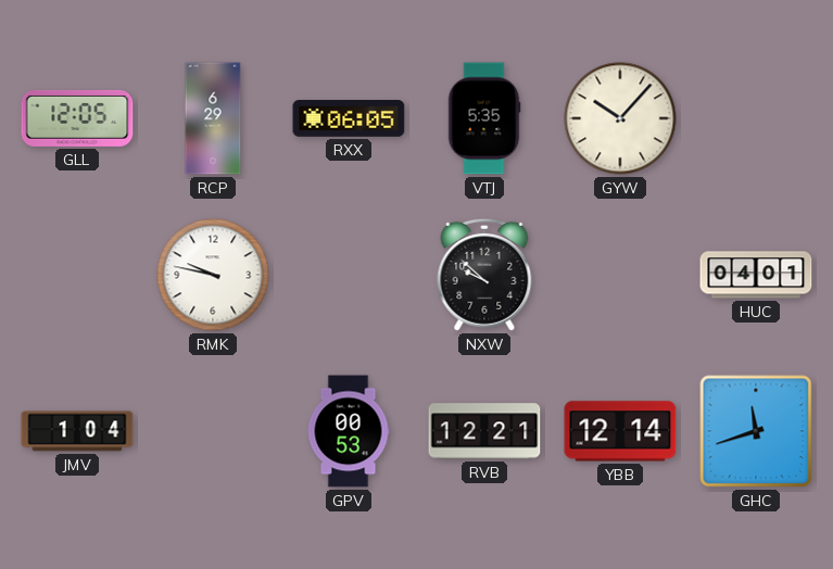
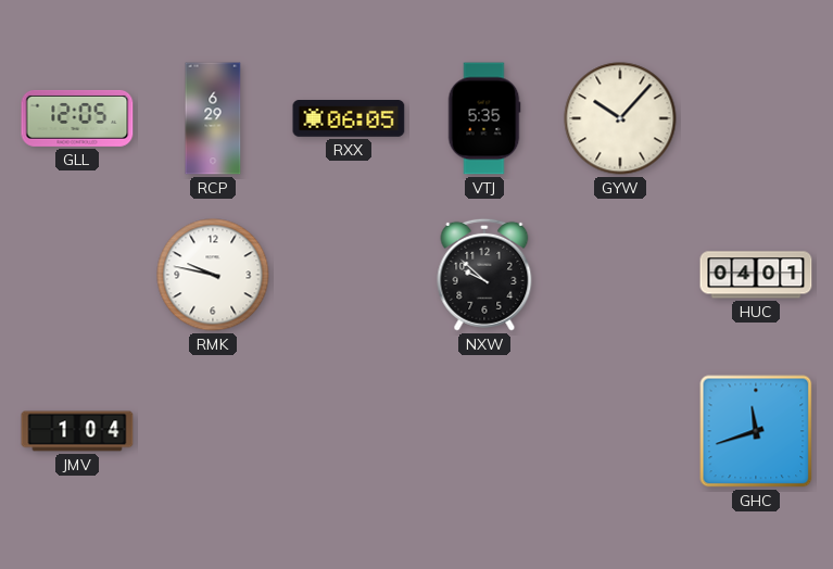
GPV: 00:53 -> none (349, 431)
RVB: 12:21 -> none (484, 431)
YBB: 12:14 -> none (620, 431)
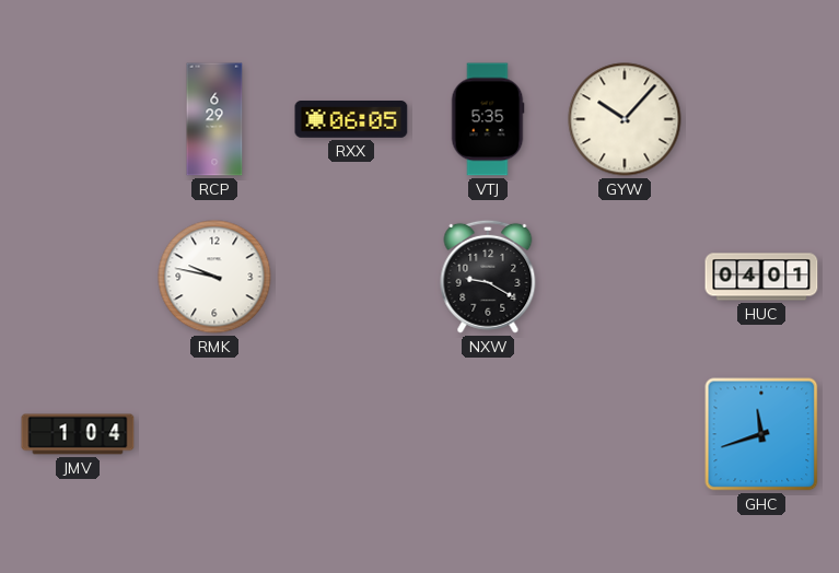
GLL: 12:05 -> none (77, 118)
NXW: 9:52 -> 9:20 (488, 277)
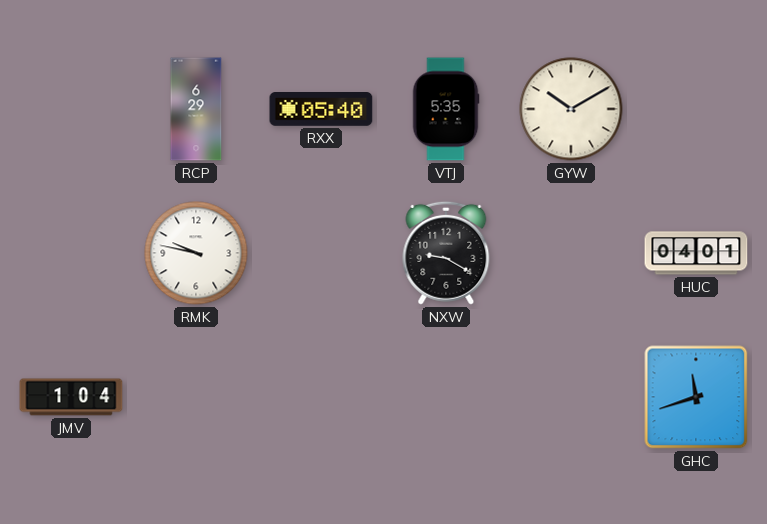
RXX: 06:05 -> 05:40 (321, 109)
GYW: 10:07 -> 10:10 (571, 109)
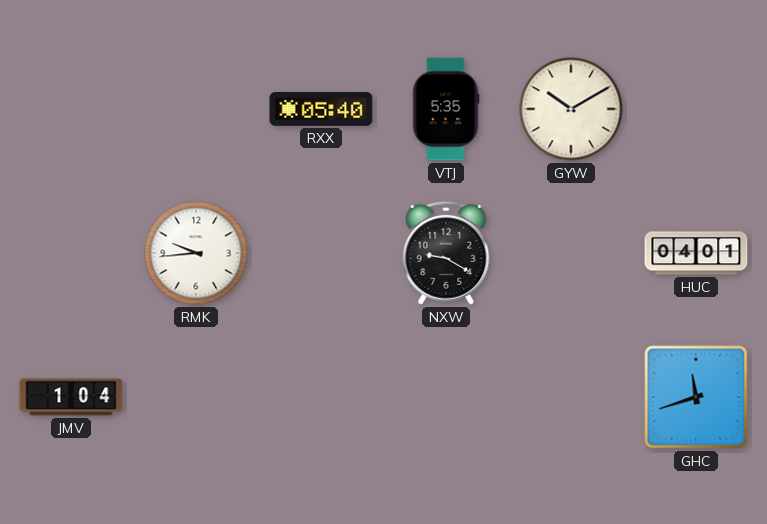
RCP: 6:29 -> none (196, 109)
RMK: 9:47 -> 9:44 (196, 253)
